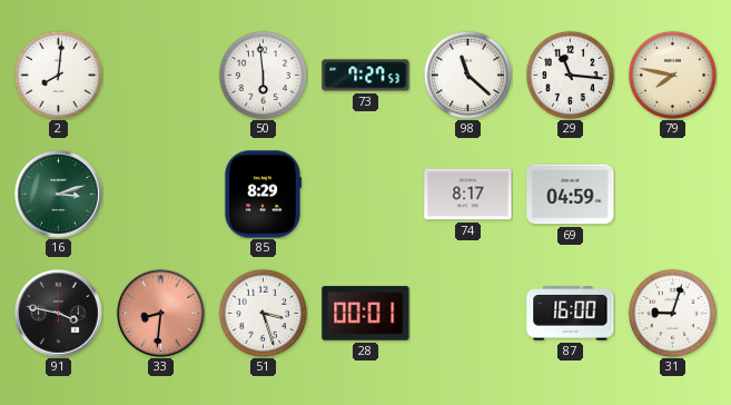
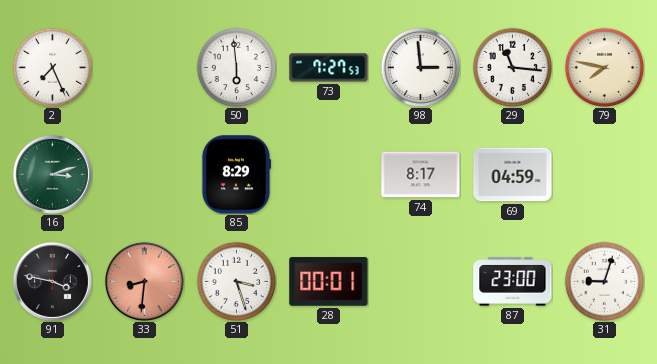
2: 8:01 -> 7:26 (52, 67)
98: 11:22 -> 2:59 (420, 67)
87: 16:00 -> 23:00 (513, 282)
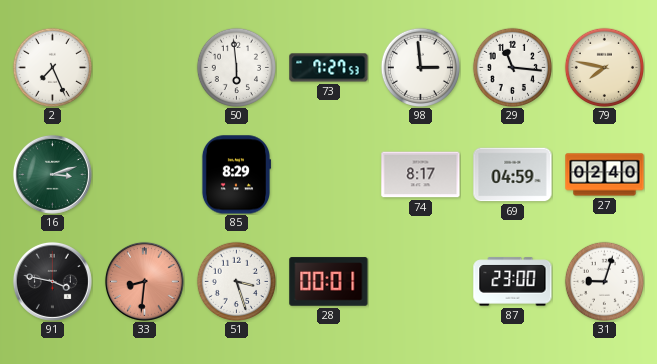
27: none -> 02:40 (605, 175)
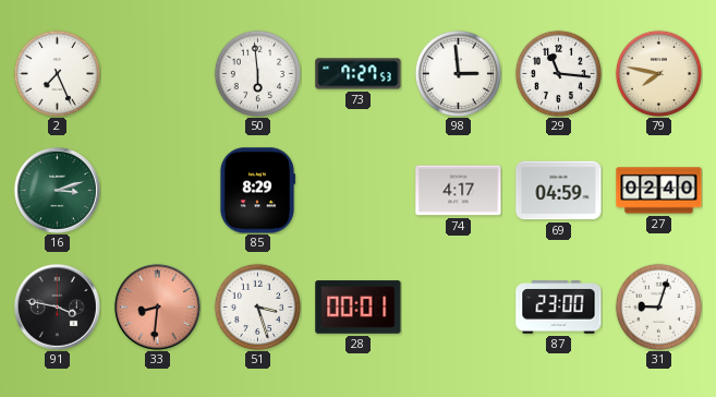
74: 8:17 -> 4:17 (459, 191)
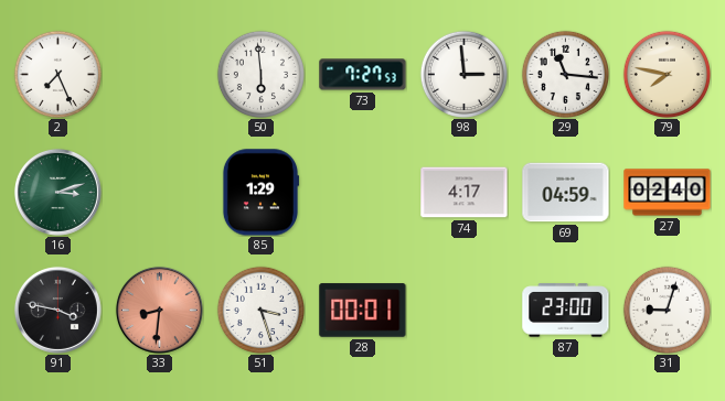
85: 8:29 -> 1:29 (259, 193)
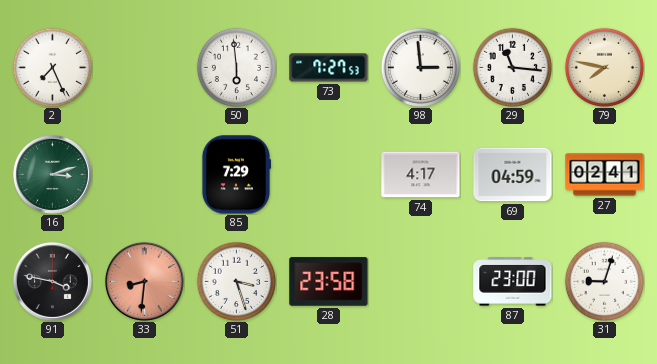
85: 1:29 -> 7:29 (235, 175)
27: 02:40 -> 02:41 (605, 175)
28: 00:01 -> 23:58 (329, 282)
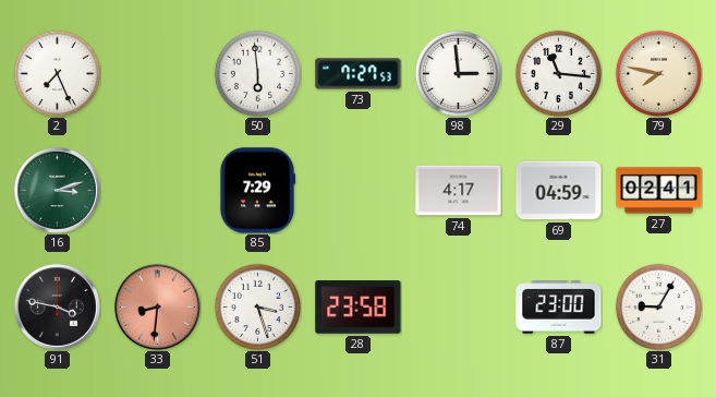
31: 9:03 -> 9:05 (658, 306)
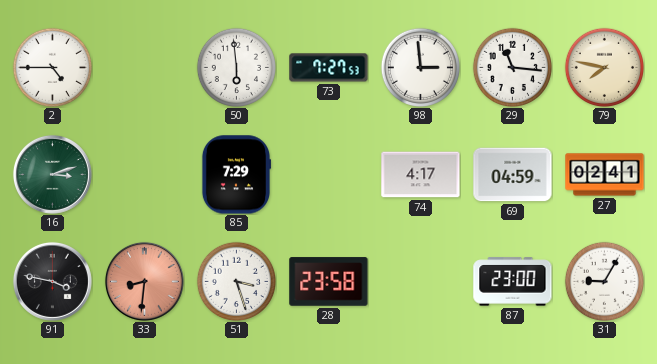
2: 7:26 -> 4:45 (52, 67)
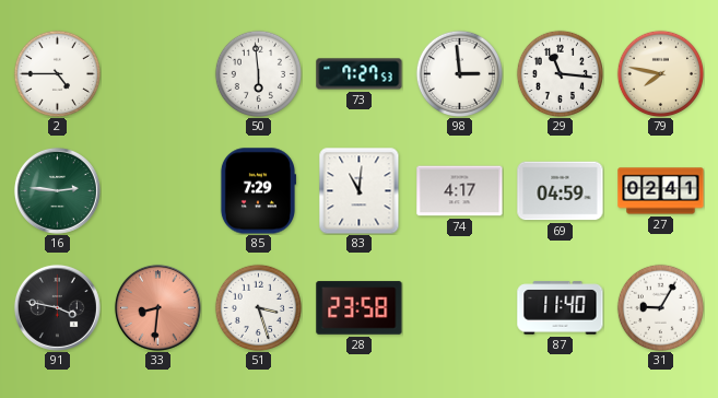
16: 3:12 -> 2:46 (57, 190)
83: none -> 11:01 (360, 191)
87: 23:00 -> 11:40 (561, 308)
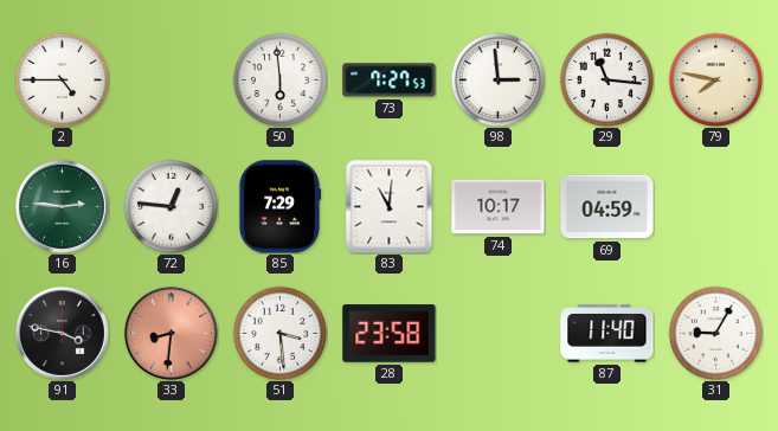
72: none -> 12:46 (171, 206)
74: 4:17 -> 10:17 (499, 207)
27: 02:41 -> none (661, 191)
51: 3:27 -> 3:29 (279, 333)
